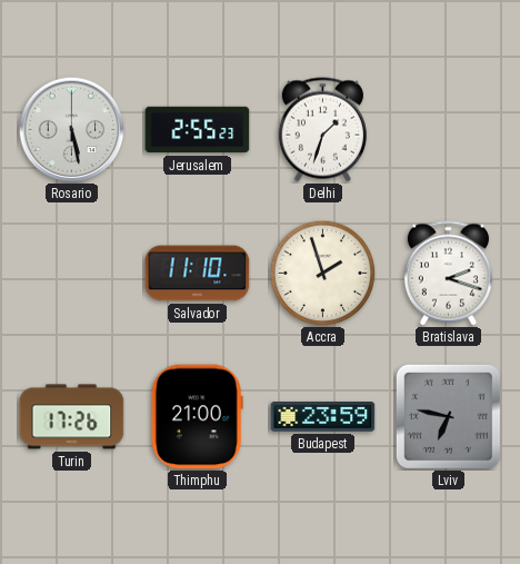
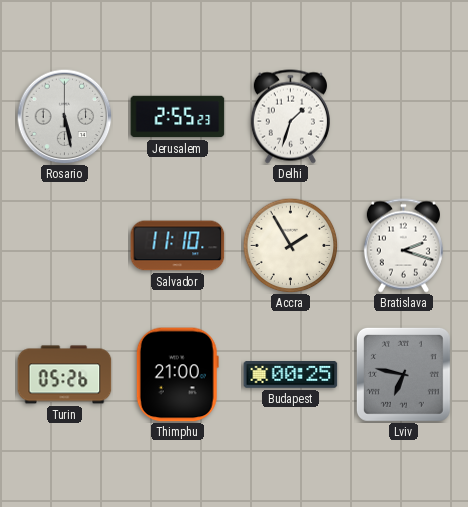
Accra: 1:57 -> 1:55 (290, 245)
Turin: 17:26 -> 05:26 (65, 375)
Budapest: 23:59 -> 00:25 (291, 375)
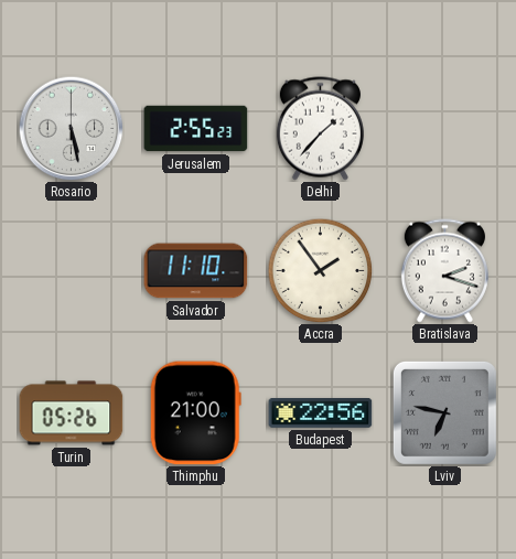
Delhi: 1:33 -> 1:37 (320, 129)
Accra: 1:55 -> 1:54 (320, 270)
Budapest: 00:25 -> 22:56 (321, 413)
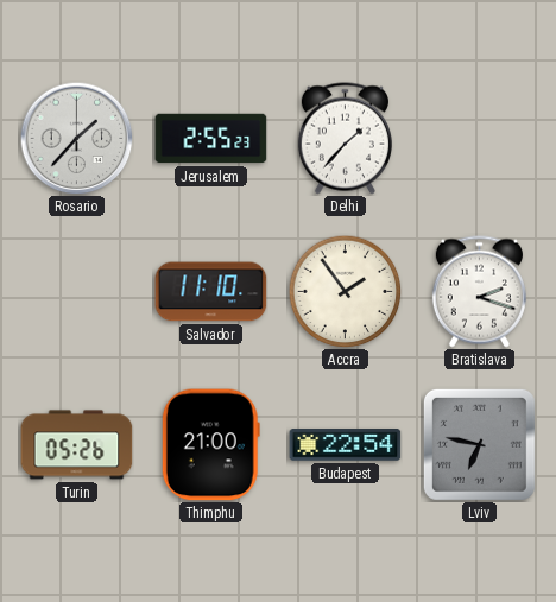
Rosario: 5:28 -> 1:37 (76, 138)
Budapest: 22:56 -> 22:54 (346, 445)
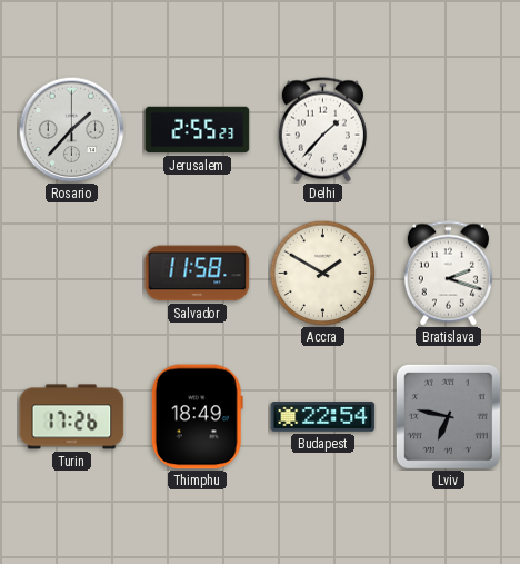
Salvador: 11:10 -> 11:58 (198, 274)
Accra: 1:54 -> 1:50 (322, 273)
Turin: 05:26 -> 17:26 (72, 417)
Thimphu: 21:00 -> 18:49 (197, 417)
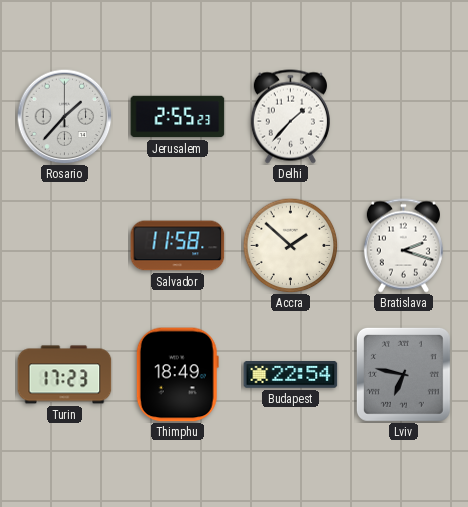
Accra: 1:50 -> 1:52 (290, 245)
Turin: 17:26 -> 17:23 (65, 375)
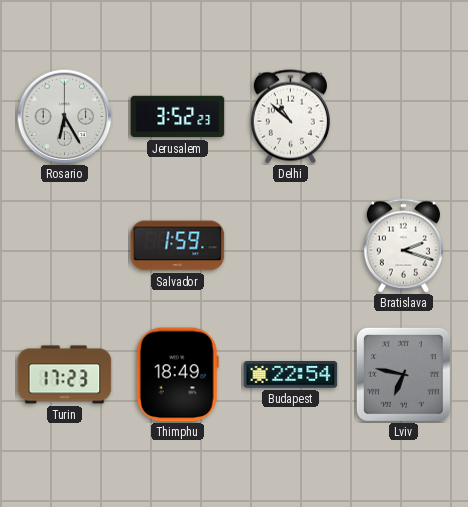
Rosario: 1:37 -> 6:25 (64, 116)
Jerusalem: 2:55 -> 3:52 (178, 117)
Delhi: 1:37 -> 10:52 (290, 117)
Salvador: 11:58 -> 1:59 (178, 246)
Accra: 1:52 -> none (290, 245)
